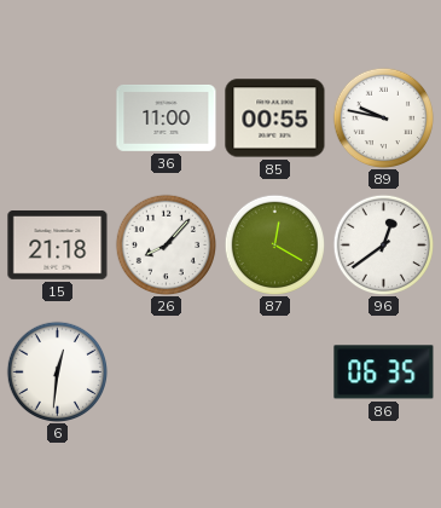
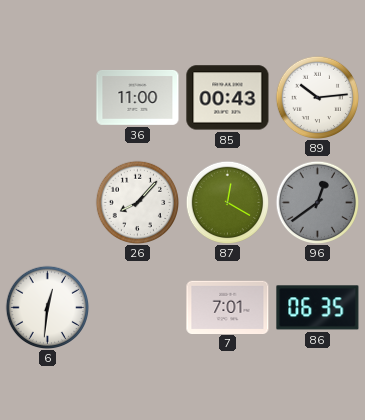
85: 00:55 -> 00:43 (228, 98)
89: 9:47 -> 10:14 (317, 97)
15: 21:18 -> none (58, 246)
96 dial: white -> grey (317, 202)
7: none -> 7:01 (228, 307)
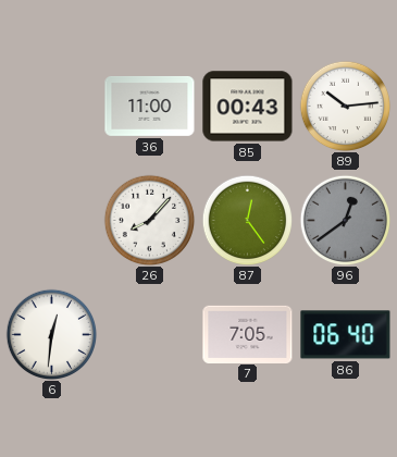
87: 12:20 -> 12:24 (247, 220)
7: 7:01 -> 7:05 (248, 334)
86: 06:35 -> 06:40 (346, 335)
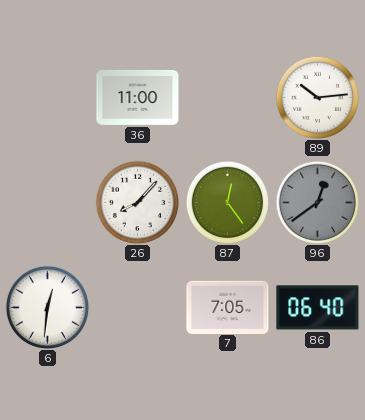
85: 00:43 -> none (248, 107)
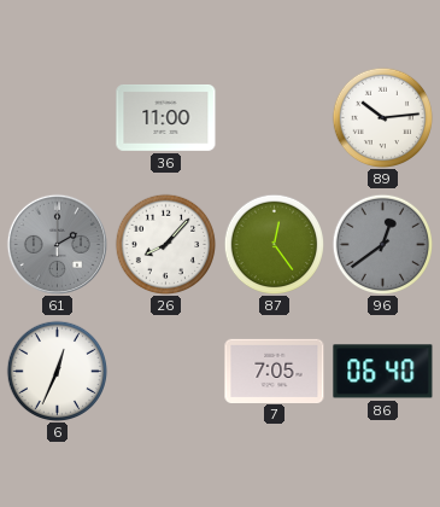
61: none -> 2:00 (57, 244)
6: 12:31 -> 12:34 (57, 371)
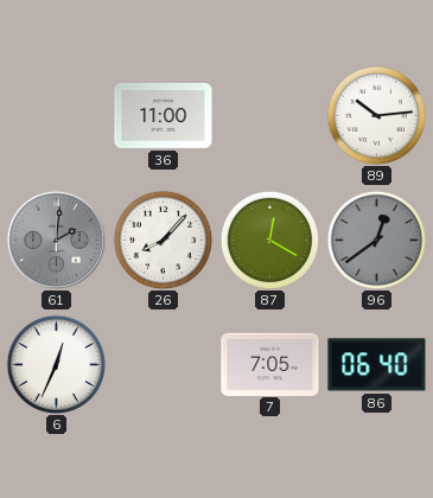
61: 2:00 -> 2:01 (56, 240)
87: 12:24 -> 12:20 (269, 240)
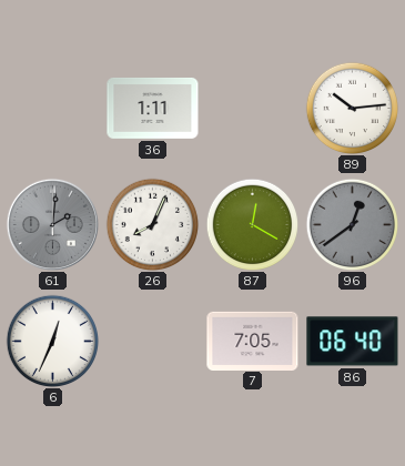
36: 11:00 -> 1:11 (153, 108)
26: 8:07 -> 8:04 (152, 224)
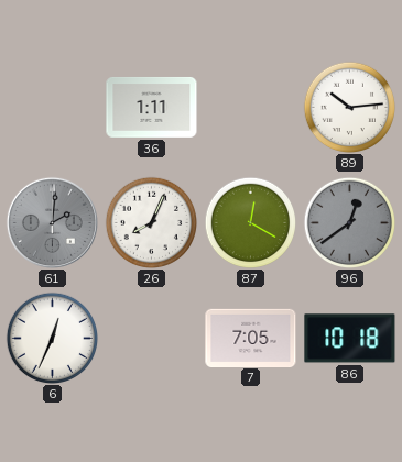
86: 06:40 -> 10:18 (350, 339)
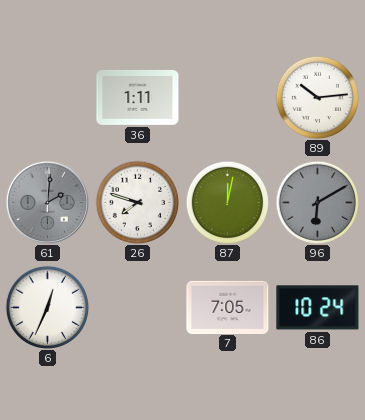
26: 8:04 -> 7:48 (137, 202)
87: 12:20 -> 12:02 (227, 202)
96: 12:39 -> 6:10 (317, 202)
86: 10:18 -> 10:24 (318, 308)
